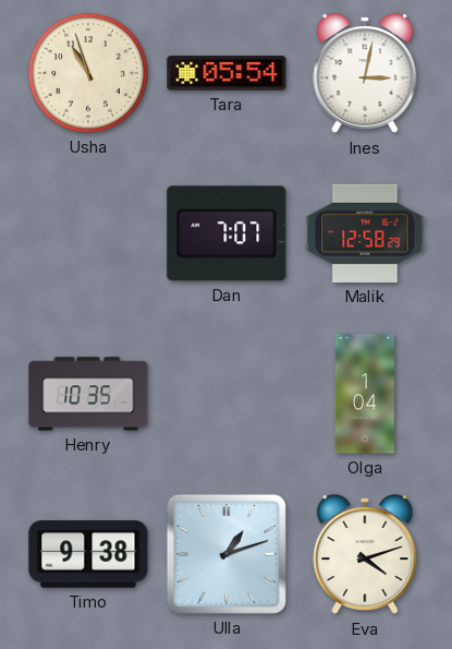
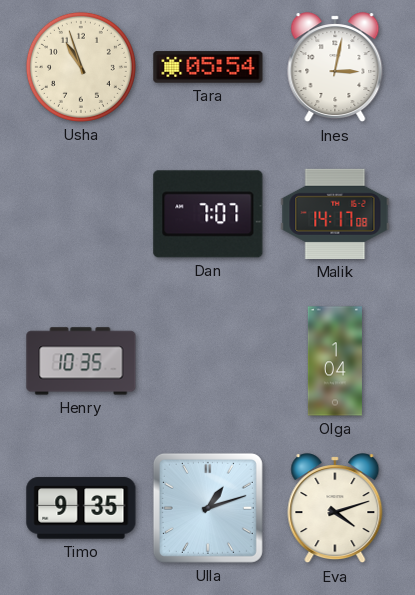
Malik: 12:58 -> 14:17 (335, 214)
Timo: 9:38 -> 9:35 (81, 508)
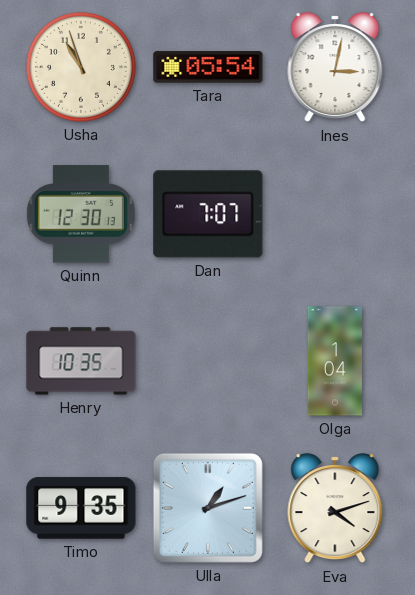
Quinn: none -> 12:30 (81, 214)
Malik: 14:17 -> none (335, 214)
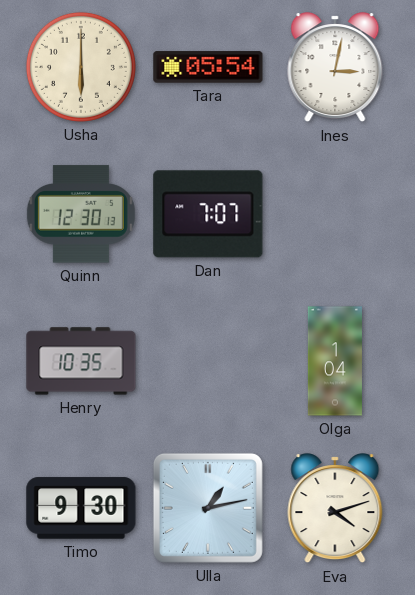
Usha: 10:57 -> 6:00 (81, 67)
Timo: 9:35 -> 9:30 (81, 508)
Ulla: 1:12 -> 1:13 (208, 508)
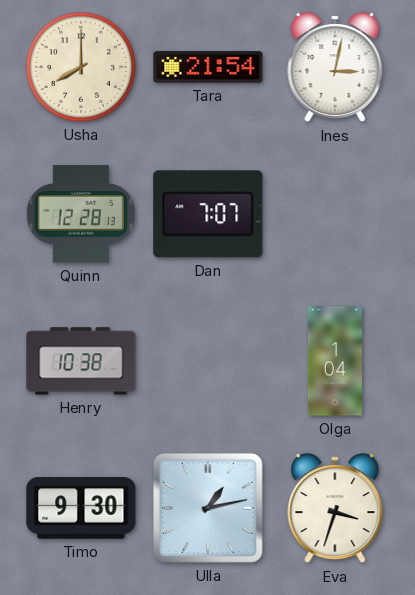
Usha: 6:00 -> 8:00 (81, 67)
Tara: 05:54 -> 21:54 (208, 67)
Quinn: 12:30 -> 12:28 (81, 214)
Henry: 10:35 -> 10:38 (81, 361)
Eva: 4:12 -> 3:33 (335, 509)
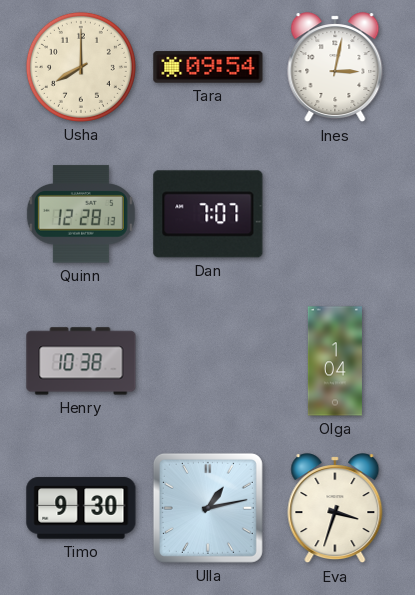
Tara: 21:54 -> 09:54 (208, 67)
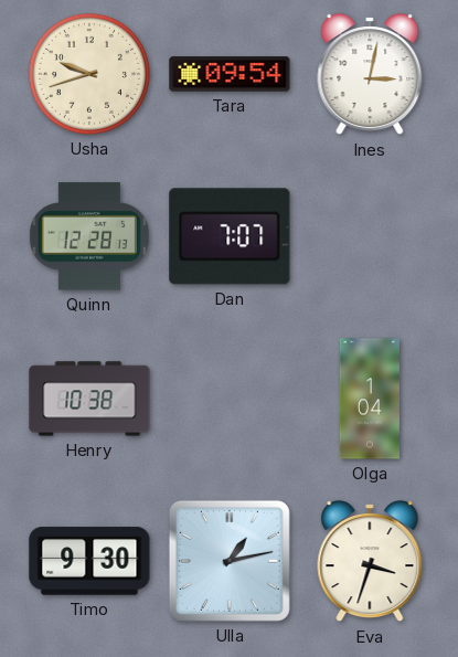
Usha: 8:00 -> 9:42 (89, 74)
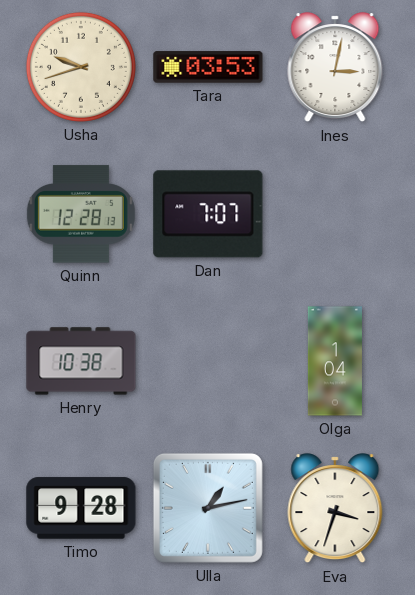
Tara: 09:54 -> 03:53 (208, 67)
Timo: 9:30 -> 9:28 (81, 508)
